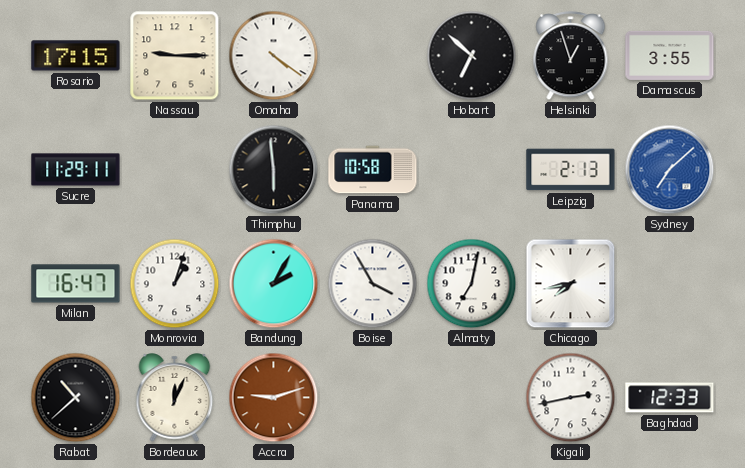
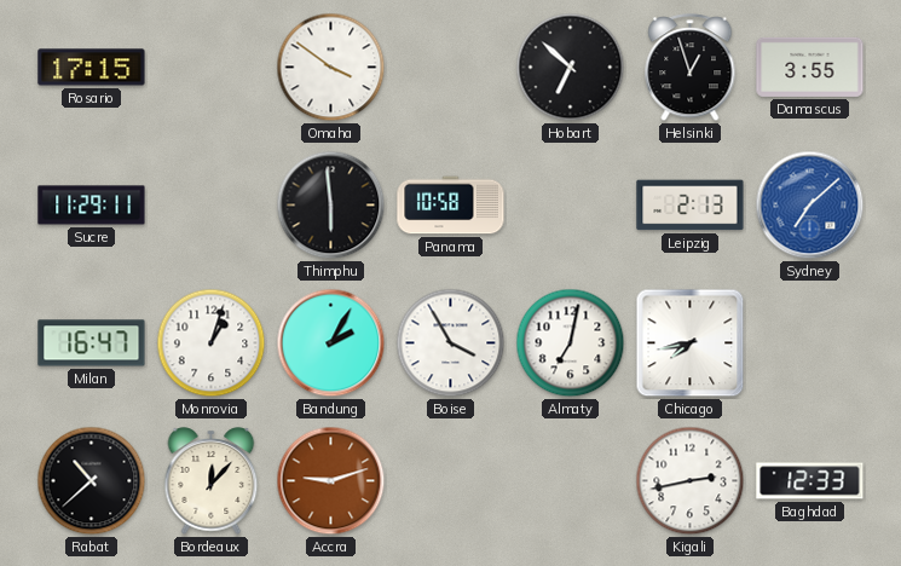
Nassau: 9:15 -> none (175, 56)
Omaha: 4:21 -> 3:51 (331, 68)
Bordeaux: 12:04 -> 12:07 (212, 481)
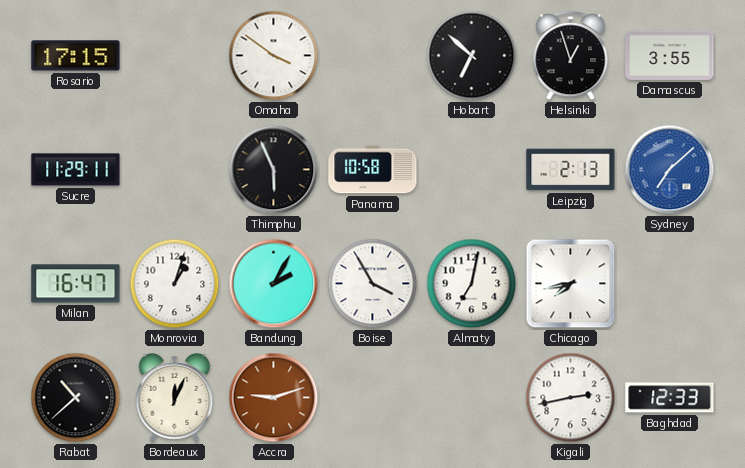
Thimphu: 5:59 -> 5:56 (274, 170)
Bordeaux: 12:07 -> 12:04 (175, 398)
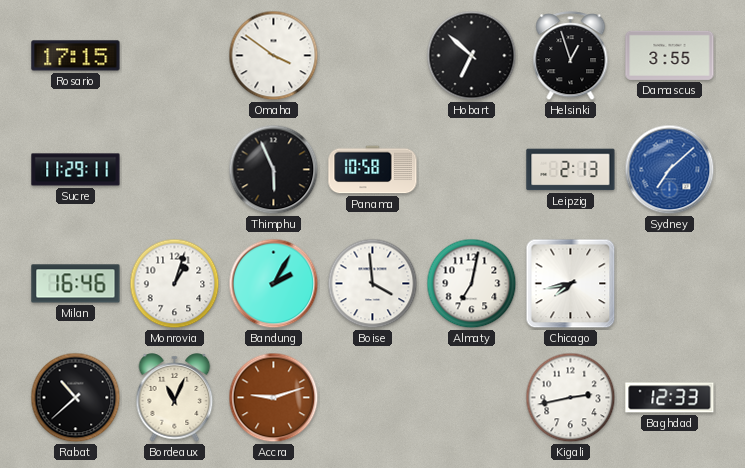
Milan: 16:47 -> 16:46 (76, 284)
Boise: 3:55 -> 3:59 (373, 284)
Bordeaux: 12:04 -> 11:04 (175, 398)
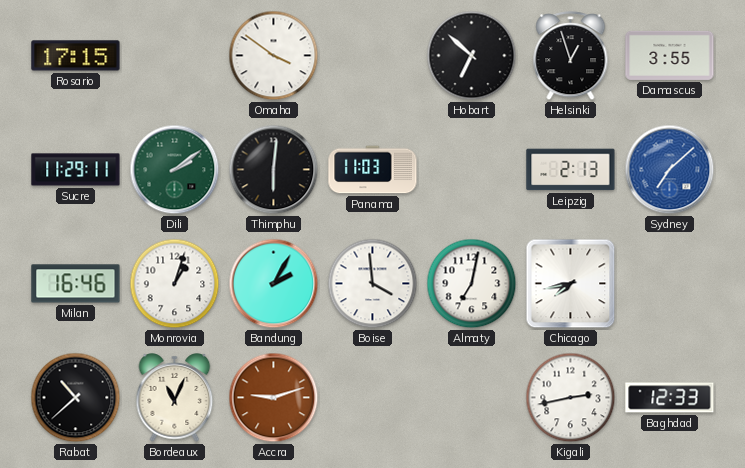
Dili: none -> 2:09 (175, 170)
Thimphu: 5:56 -> 6:01 (274, 170)
Panama: 10:58 -> 11:03 (373, 170)
